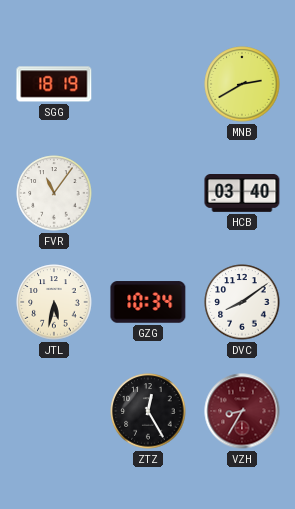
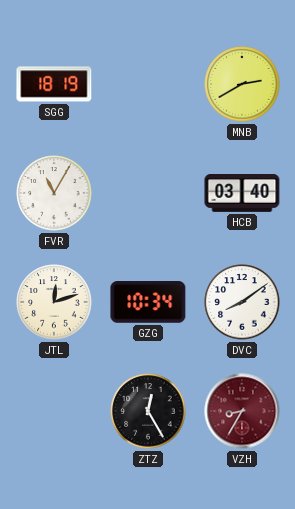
FVR: 11:06 -> 11:05 (54, 193)
JTL: 5:32 -> 12:12 (54, 302)
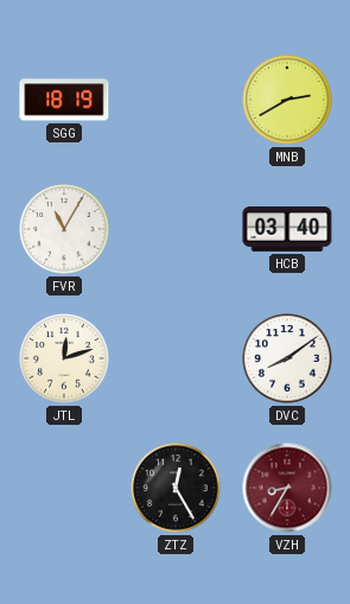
GZG: 10:34 -> none (148, 302)
